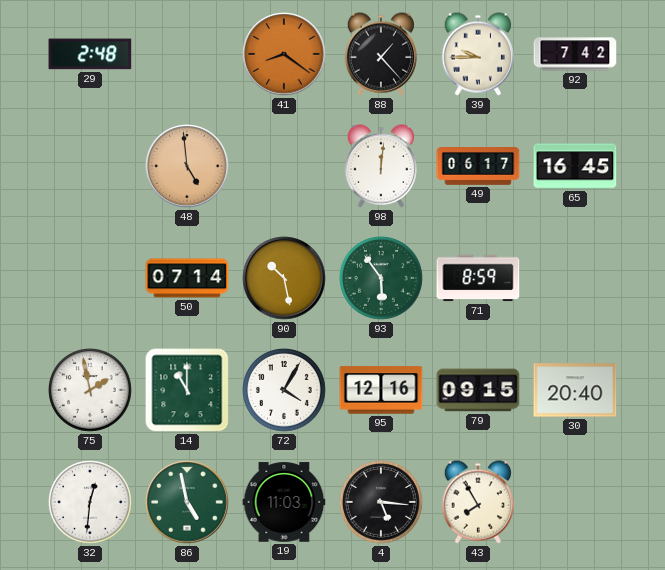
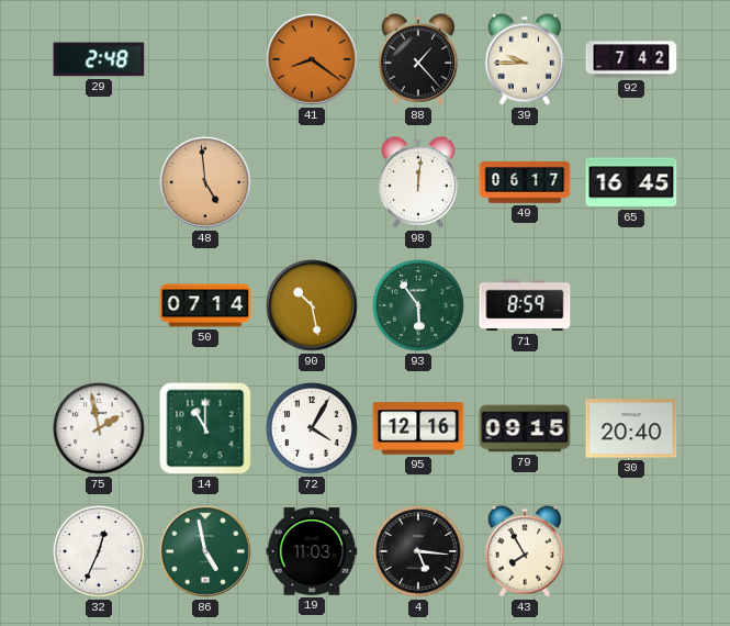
32: 12:31 -> 12:34 (100, 552)
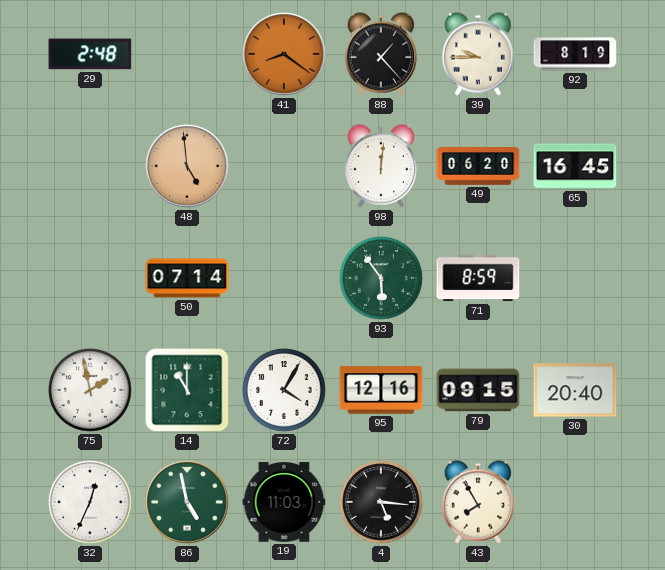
92: 7:42 -> 8:19 (575, 54)
49: 06:17 -> 06:20 (478, 167)
90: 10:28 -> none (312, 305)
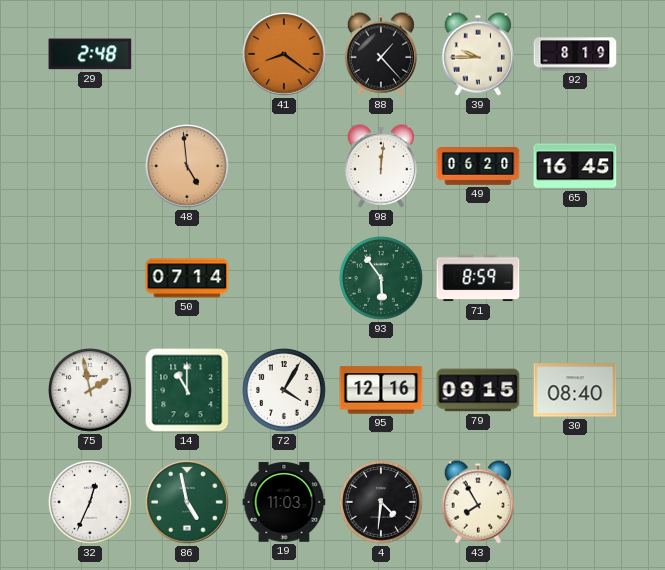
30: 20:40 -> 08:40 (575, 390)
4: 5:16 -> 4:31 (382, 503)
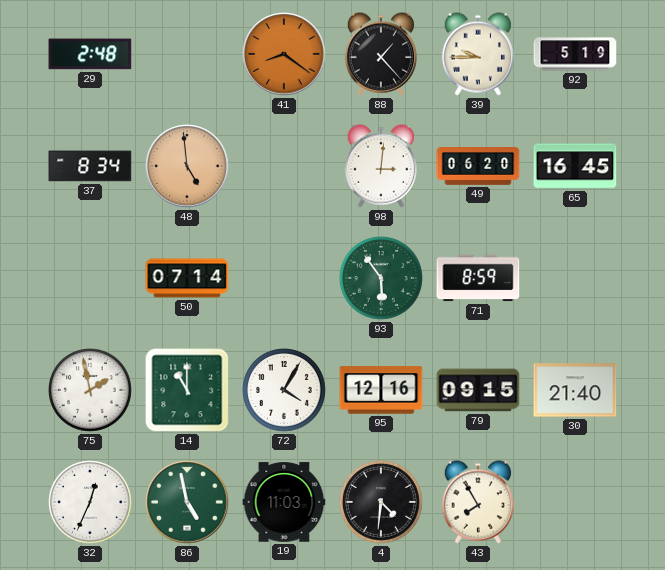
92: 8:19 -> 5:19 (575, 54)
37: none -> 8:34 (90, 166)
98: 12:01 -> 3:01 (381, 166)
30: 08:40 -> 21:40 (575, 390)
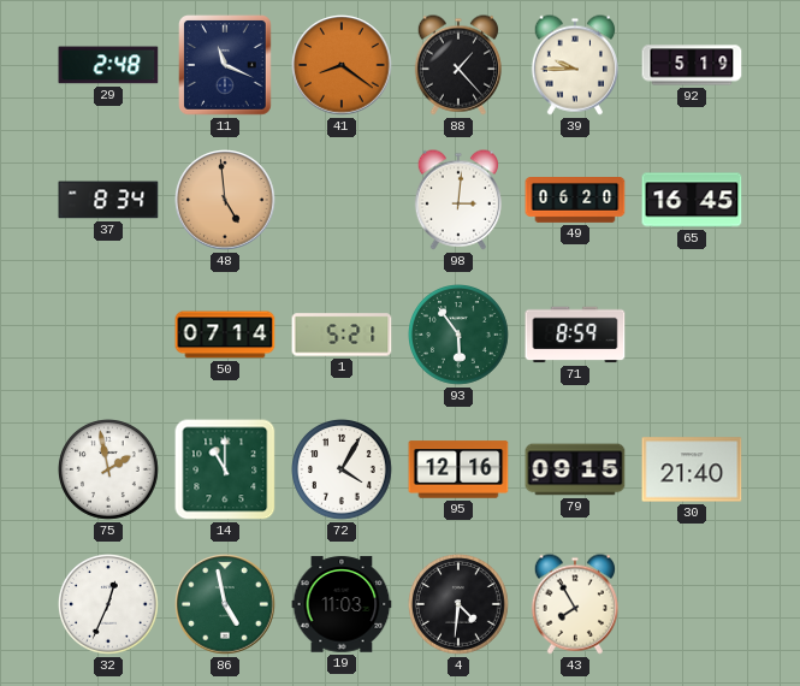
11: none -> 11:19 (226, 66)
1: none -> 5:21 (342, 335)
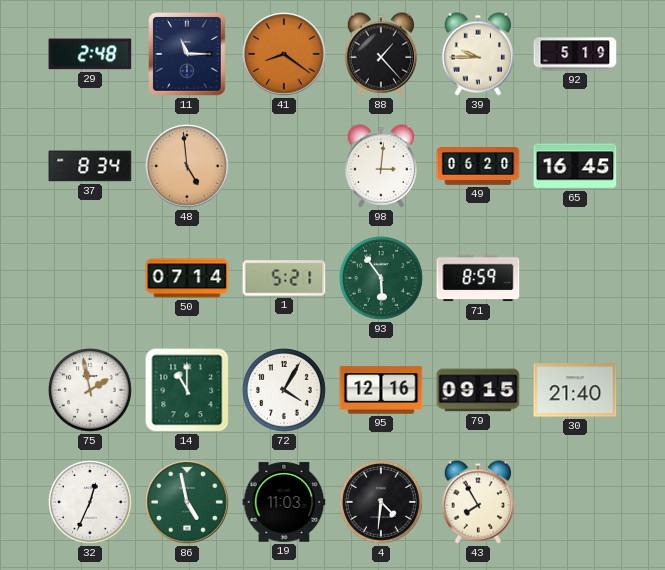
11: 11:19 -> 11:15 (188, 55)
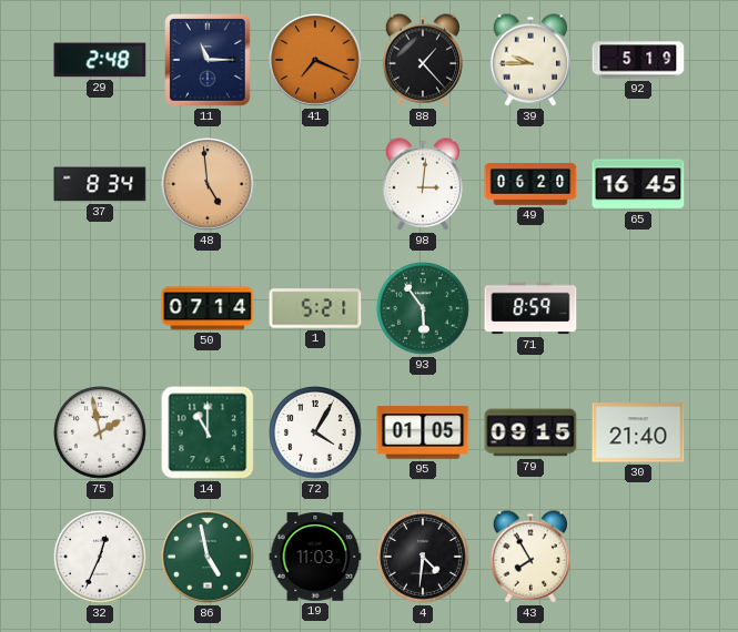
41: 8:21 -> 7:19 (315, 60)
95: 12:16 -> 01:05 (423, 432)
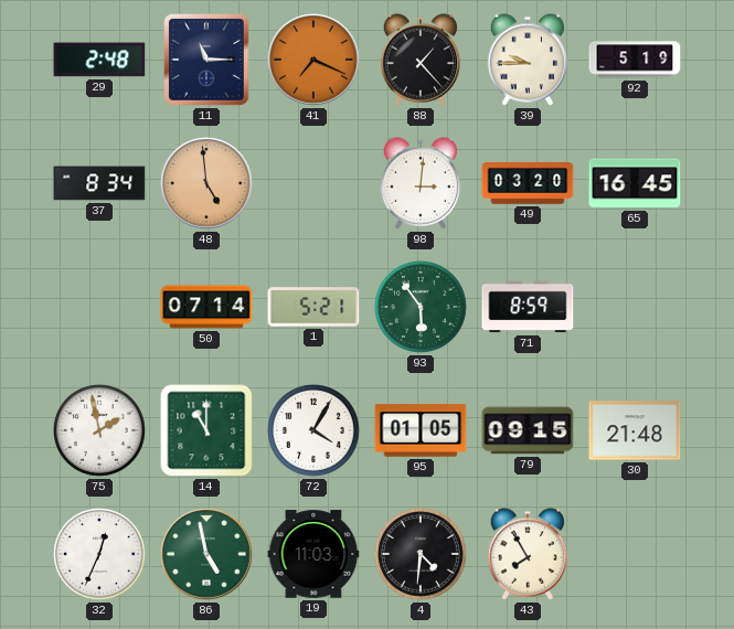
49: 06:20 -> 03:20 (528, 184)
30: 21:40 -> 21:48 (635, 430)
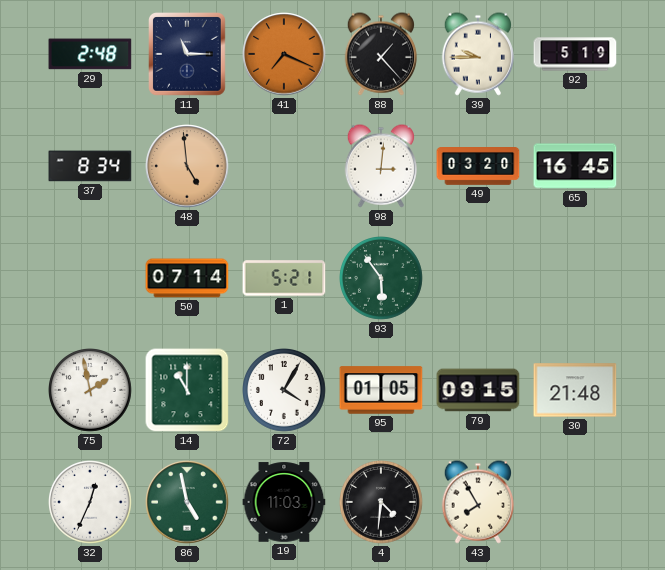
71: 8:59 -> none (528, 307)
